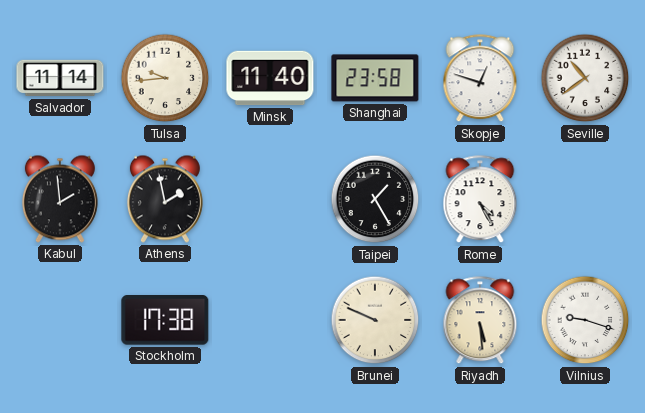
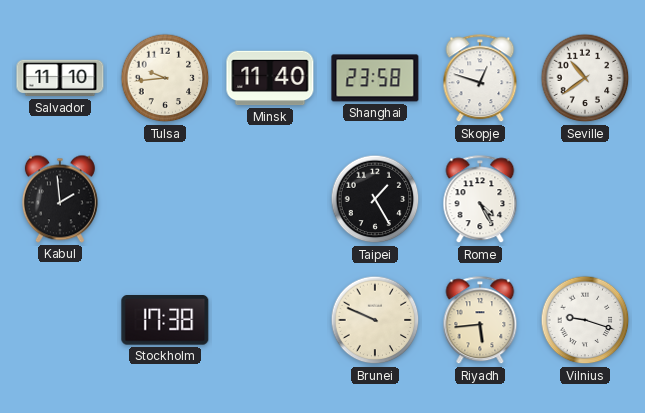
Salvador: 11:14 -> 11:10 (60, 78)
Athens: 1:58 -> none (165, 199)
Riyadh: 5:29 -> 5:44 (480, 321)
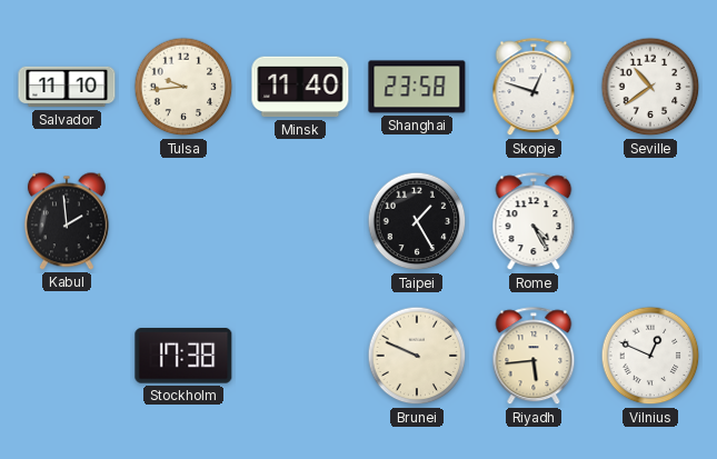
Vilnius: 9:18 -> 12:49 (650, 356)
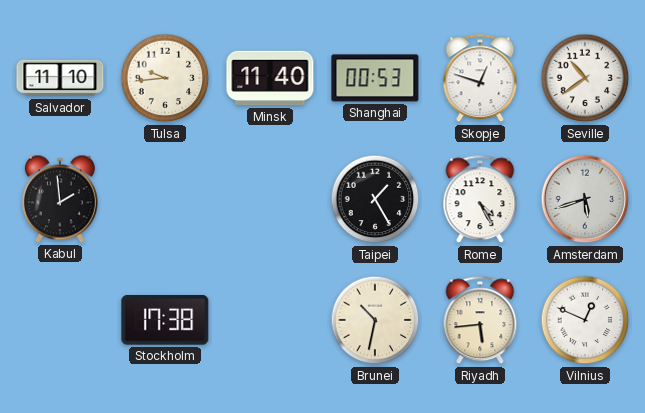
Shanghai: 23:58 -> 00:53 (375, 78)
Amsterdam: none -> 5:42 (585, 199)
Brunei: 9:49 -> 10:32 (375, 320)
